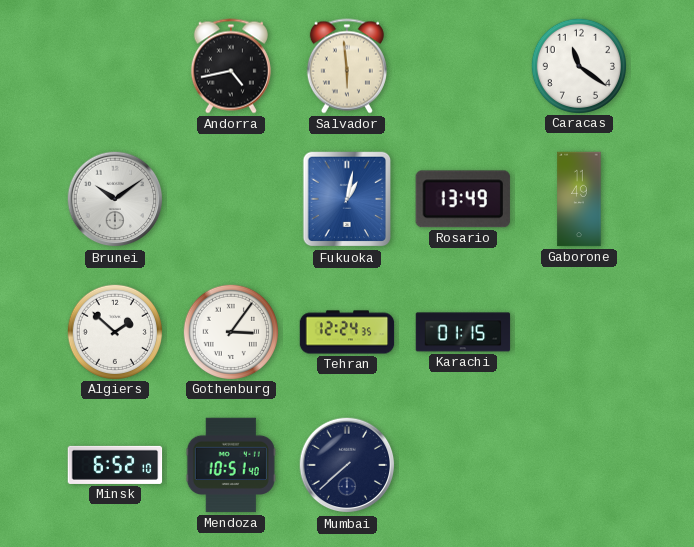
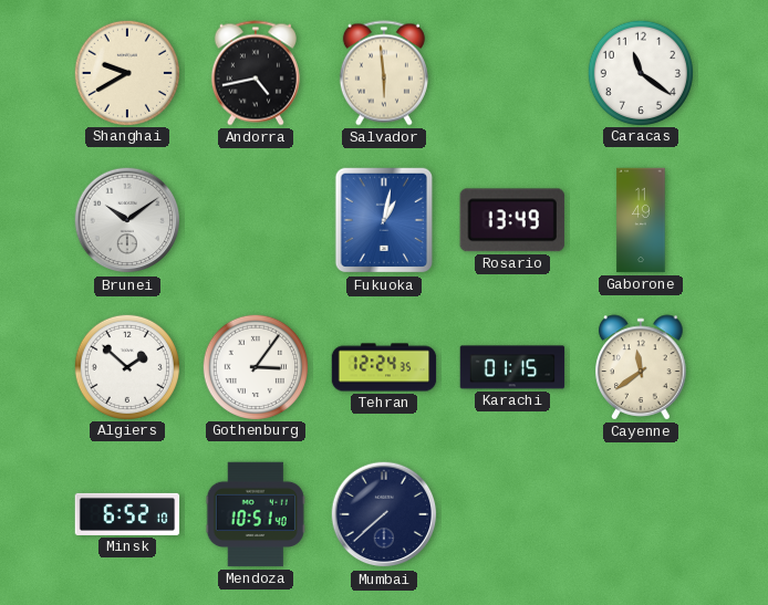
Shanghai: none -> 9:40 (126, 72)
Cayenne: none -> 11:39 (641, 367)
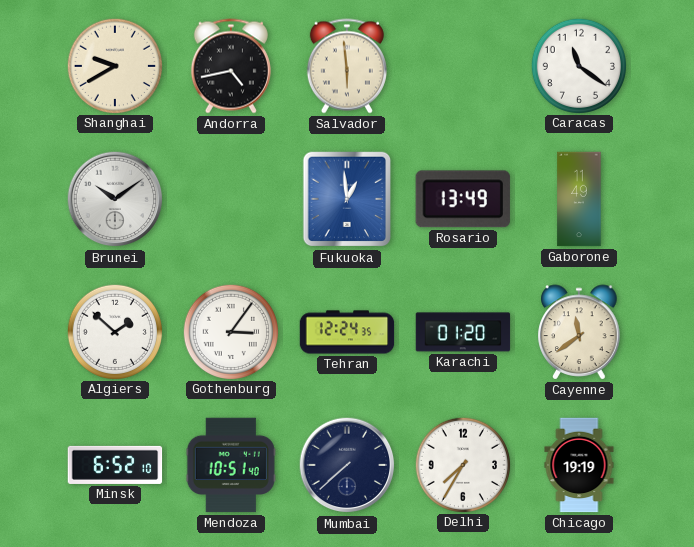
Fukuoka: 1:02 -> 12:59 (347, 199)
Karachi: 01:15 -> 01:20 (463, 332)
Delhi: none -> 7:35 (462, 464)
Chicago: none -> 19:19 (579, 465)
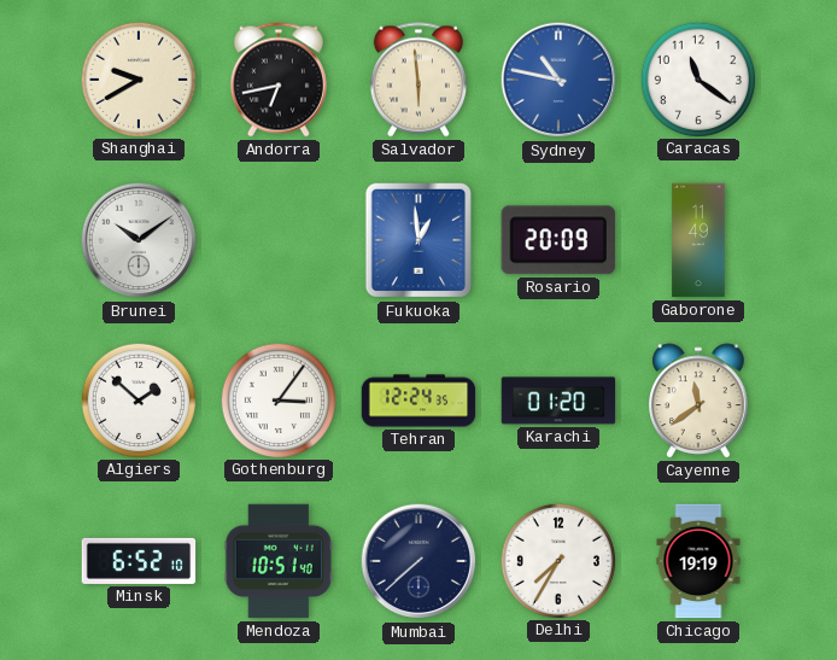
Andorra: 4:43 -> 6:43 (279, 80)
Sydney: none -> 10:47 (558, 80)
Rosario: 13:49 -> 20:09 (558, 240)
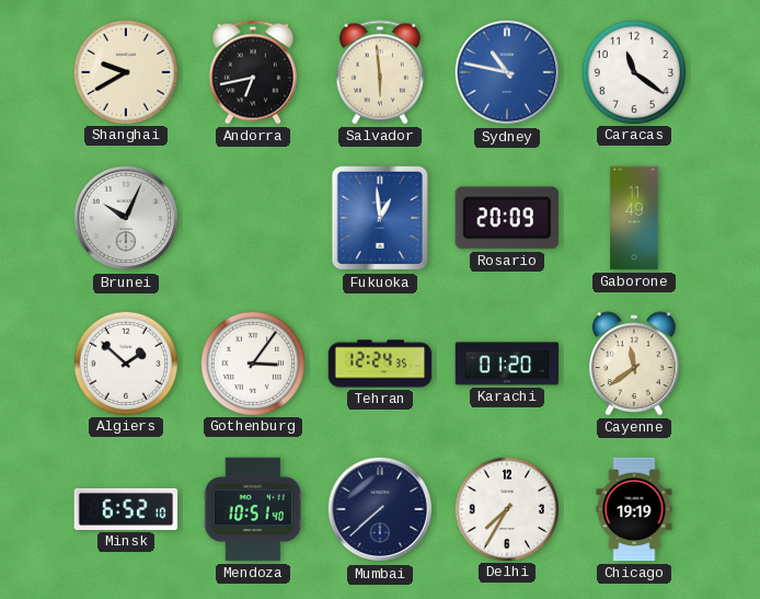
Brunei: 10:09 -> 10:04 (126, 218)
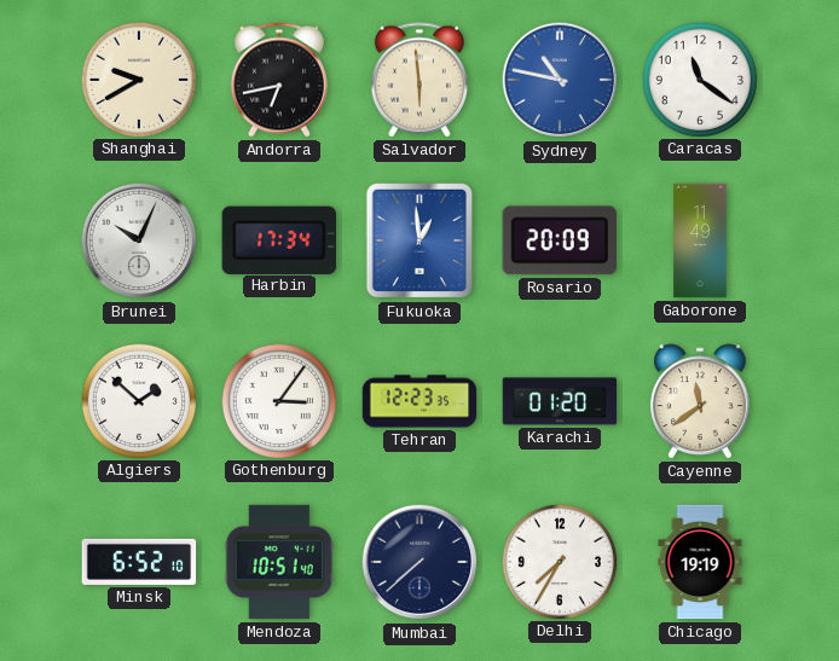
Harbin: none -> 17:34 (279, 239)
Tehran: 12:24 -> 12:23 (419, 401)
